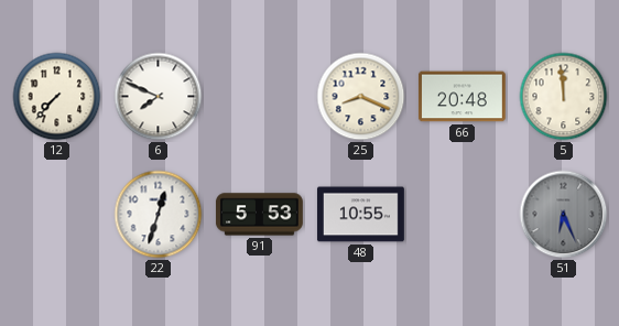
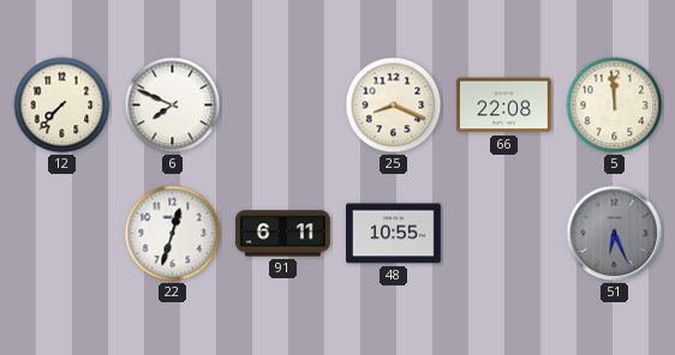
66: 20:48 -> 22:08 (503, 106)
91: 5:53 -> 6:11 (283, 234)
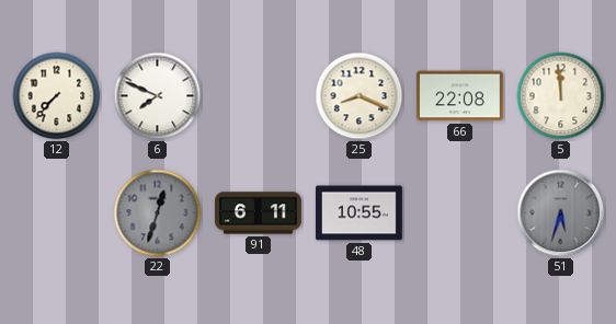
22 dial: white -> grey (158, 213)
51: 6:26 -> 5:33 (561, 213)
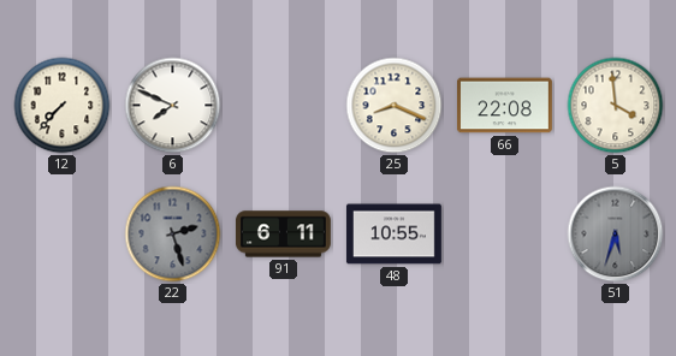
5: 11:59 -> 3:59 (616, 106)
22: 12:33 -> 2:27 (173, 235)
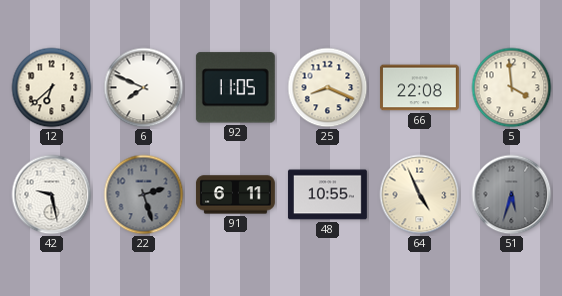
12: 7:37 -> 6:38 (52, 88)
92: none -> 11:05 (235, 88)
42: none -> 9:28 (52, 195)
64: none -> 4:56 (420, 195)
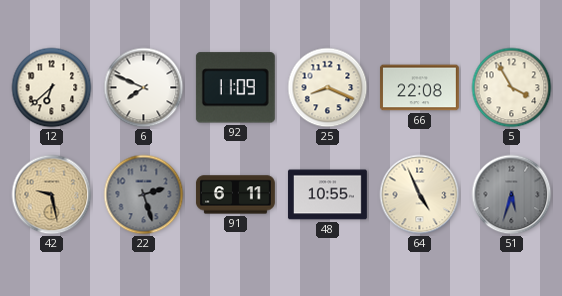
92: 11:05 -> 11:09 (235, 88)
5: 3:59 -> 3:55 (512, 88)
42 dial: white -> champagne (52, 195)
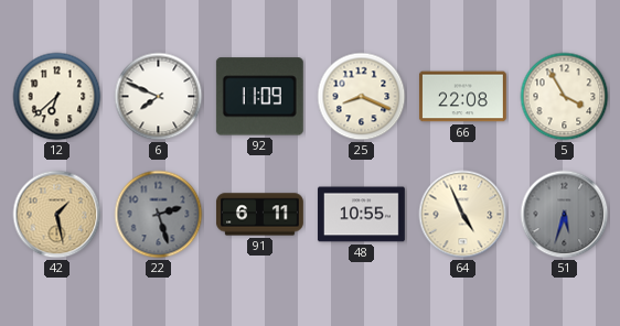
42: 9:28 -> 1:28 (57, 215)
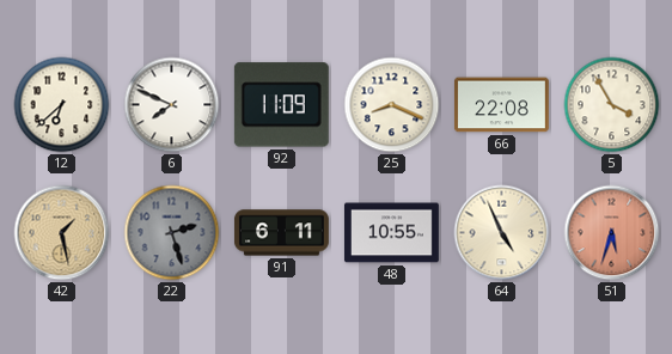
51 dial: grey -> salmon (612, 233)
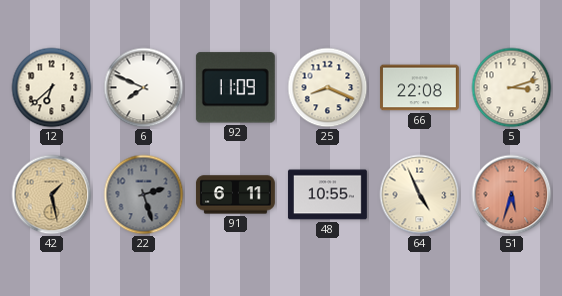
5: 3:55 -> 3:12 (512, 88)
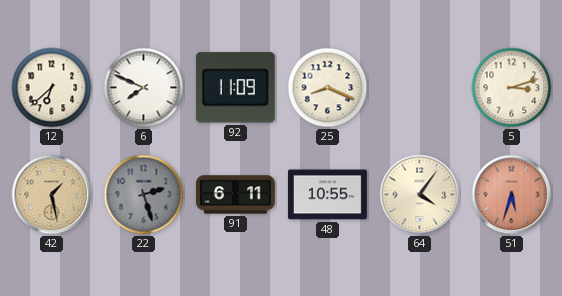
66: 22:08 -> none (419, 88)
64: 4:56 -> 4:06 (420, 195)
